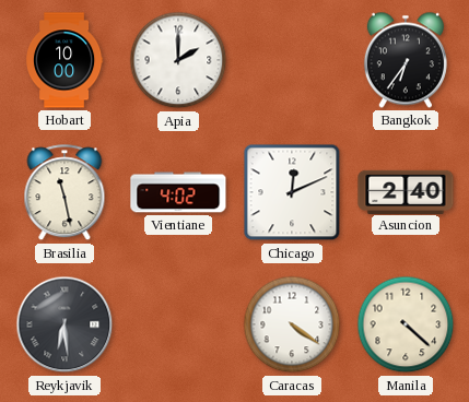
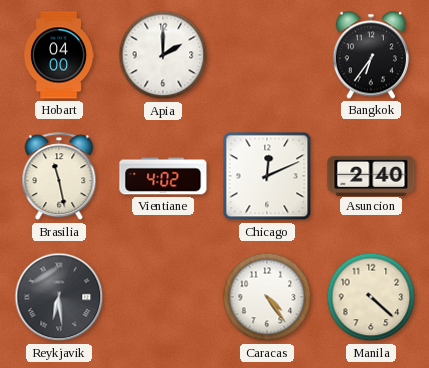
Hobart: 10:00 -> 04:00 (60, 55)
Caracas: 4:21 -> 4:24 (267, 297)
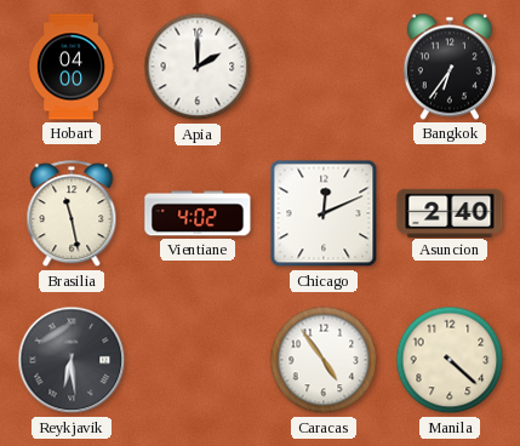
Caracas: 4:24 -> 4:54 (324, 360)
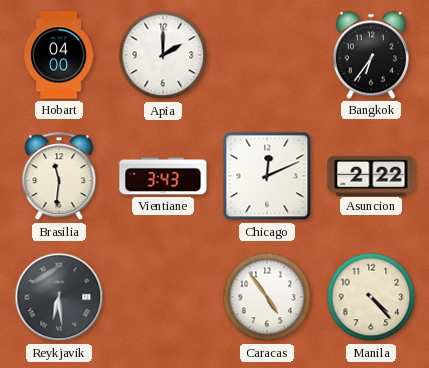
Brasilia: 11:28 -> 11:31 (59, 177)
Vientiane: 4:02 -> 3:43 (163, 176)
Asuncion: 2:40 -> 2:22 (371, 175)
Manila: 4:22 -> 4:23 (371, 297)
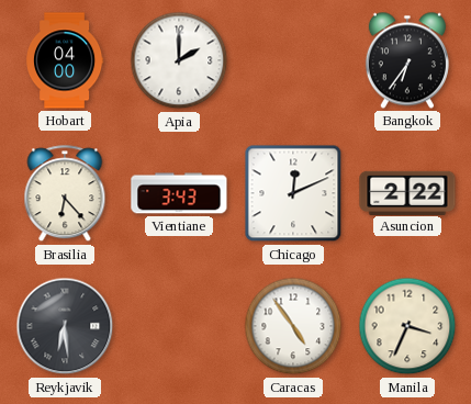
Brasilia: 11:31 -> 6:23 (65, 194)
Manila: 4:23 -> 3:34 (407, 326)
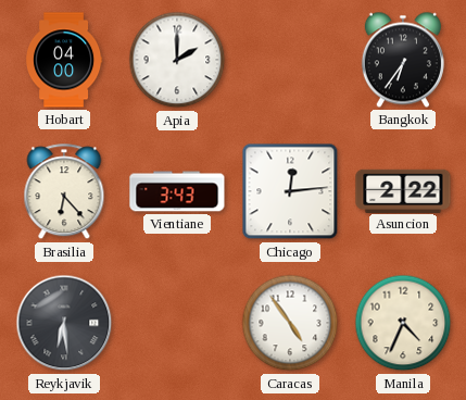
Chicago: 12:11 -> 12:14 (290, 191)
Manila: 3:34 -> 4:34 (403, 323)
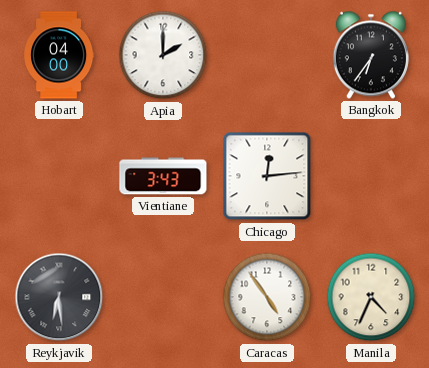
Brasilia: 6:23 -> none (64, 192)
Asuncion: 2:22 -> none (403, 190)
